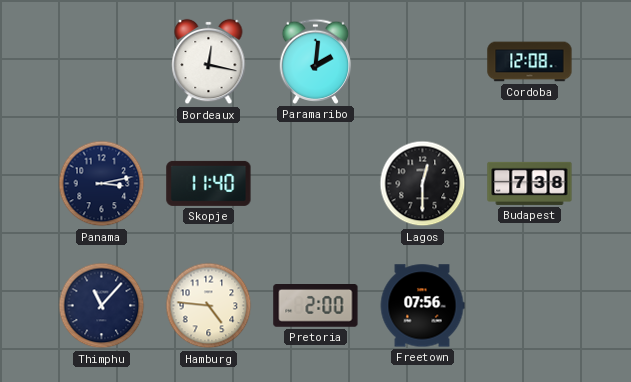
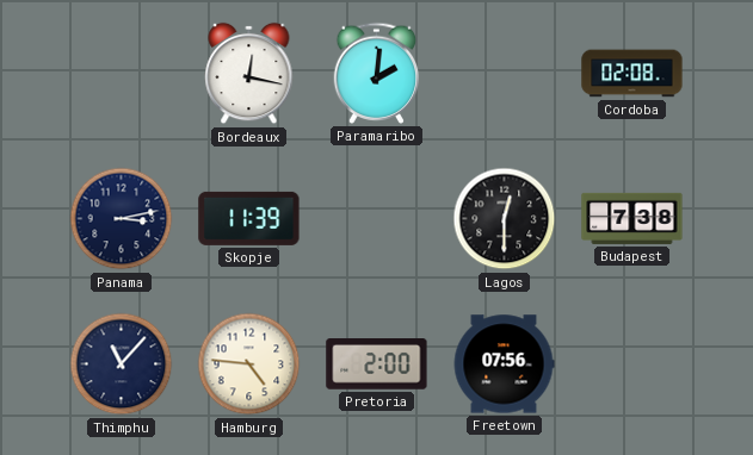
Cordoba: 12:08 -> 02:08 (632, 74)
Skopje: 11:40 -> 11:39 (249, 218)
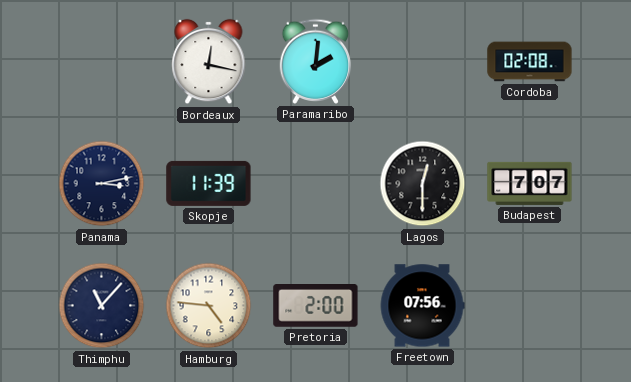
Budapest: 7:38 -> 7:07 (530, 183)
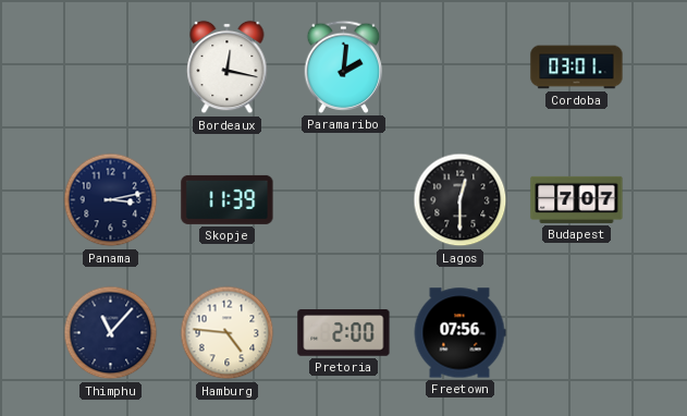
Cordoba: 02:08 -> 03:01 (577, 68)
